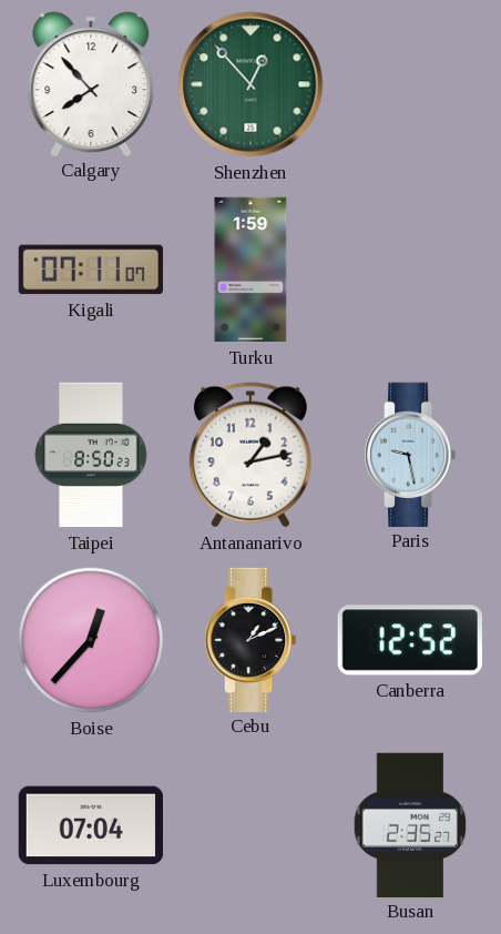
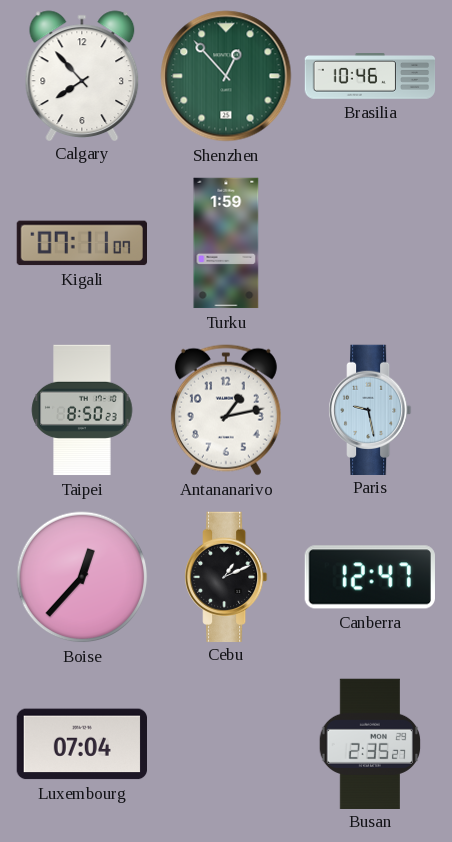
Brasilia: none -> 10:46 (370, 77)
Canberra: 12:52 -> 12:47 (370, 577)
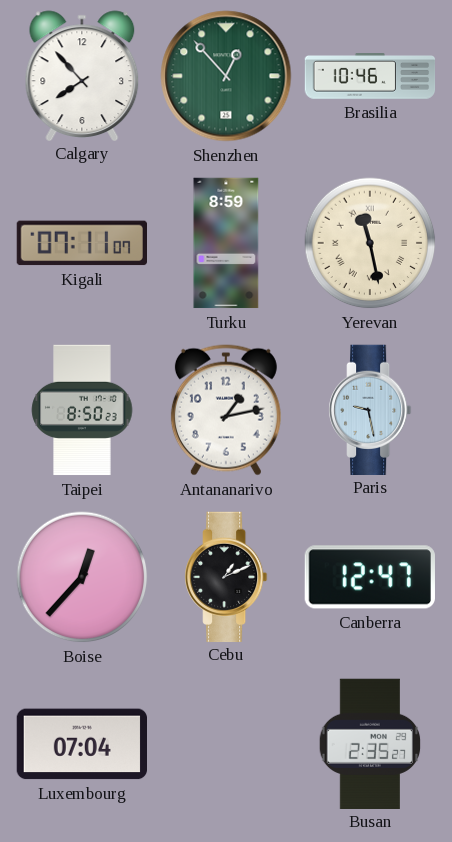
Turku: 1:59 -> 8:59 (226, 243)
Yerevan: none -> 11:28 (370, 243)
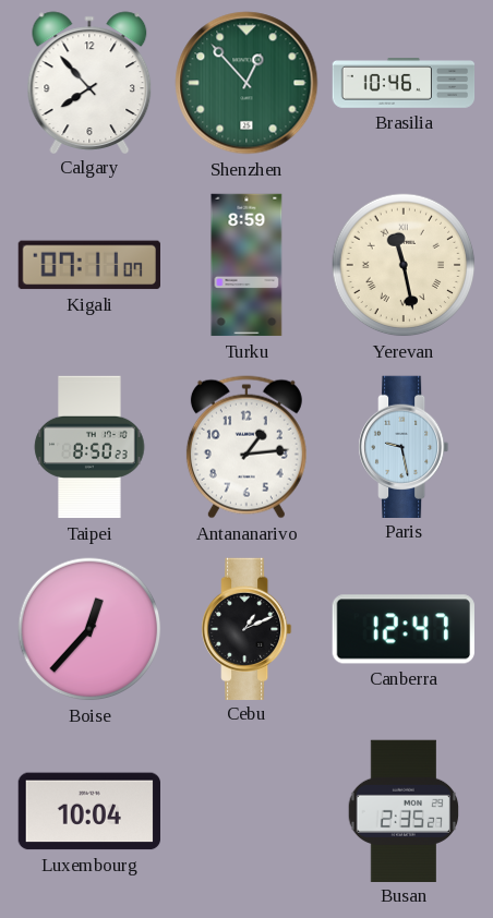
Antananarivo: 1:13 -> 1:14 (246, 447)
Luxembourg: 07:04 -> 10:04 (88, 811)
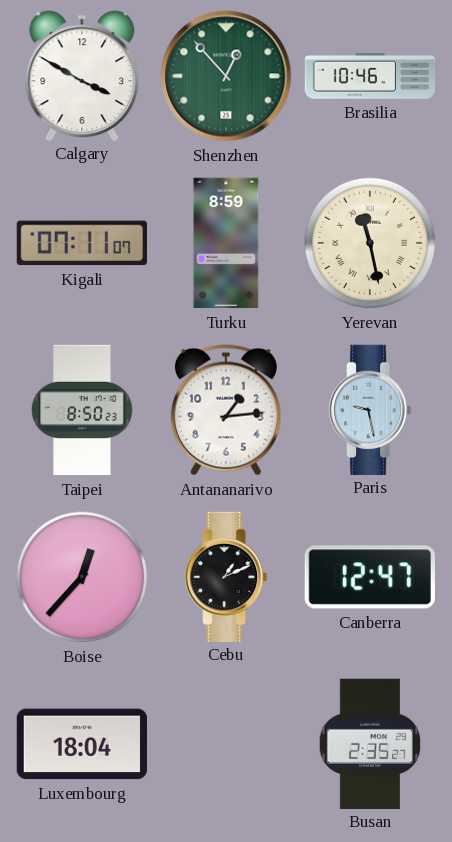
Calgary: 7:53 -> 3:50 (82, 75)
Luxembourg: 10:04 -> 18:04 (81, 744)
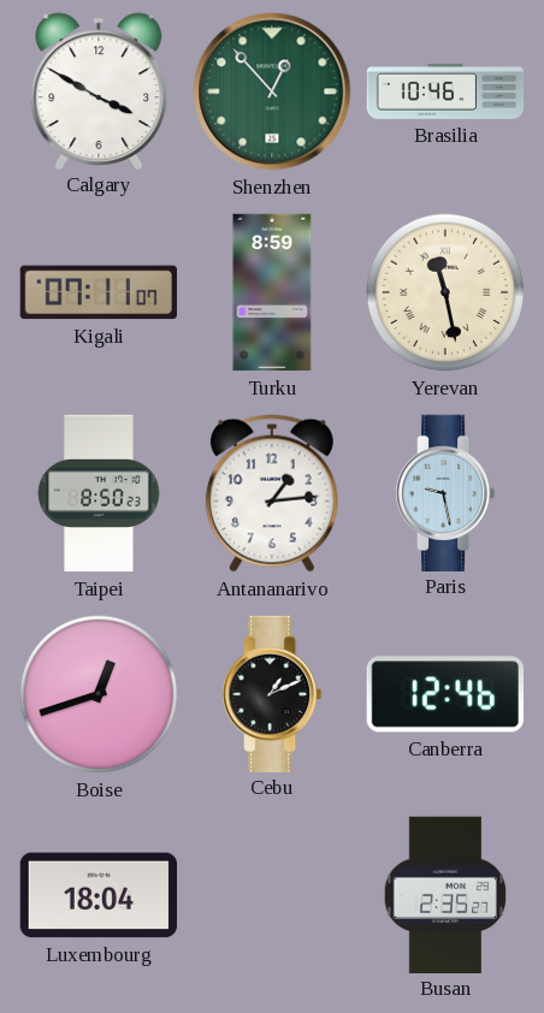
Boise: 12:37 -> 12:42 (99, 694)
Canberra: 12:47 -> 12:46 (445, 694)
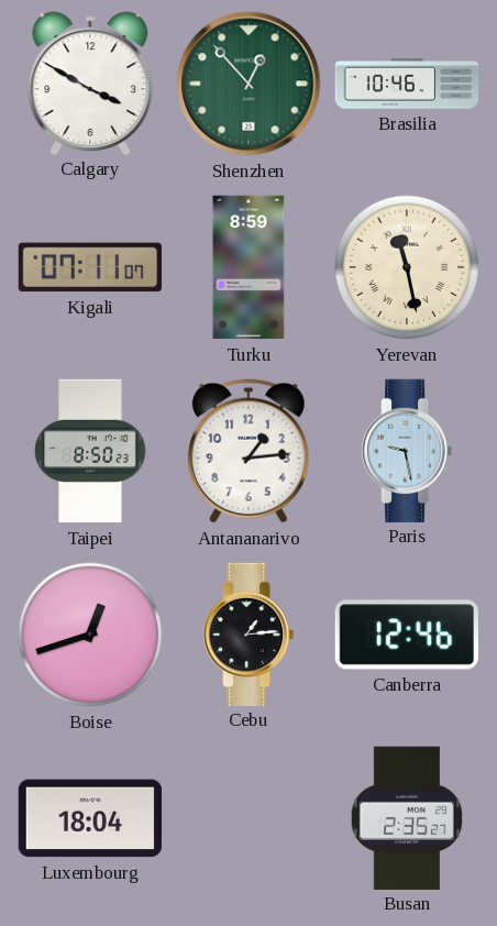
Cebu: 1:11 -> 1:14 (250, 633)
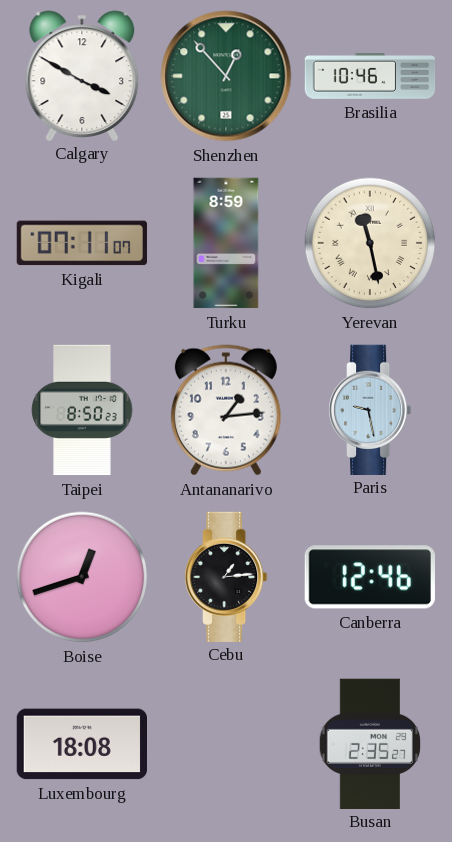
Luxembourg: 18:04 -> 18:08 (81, 744)
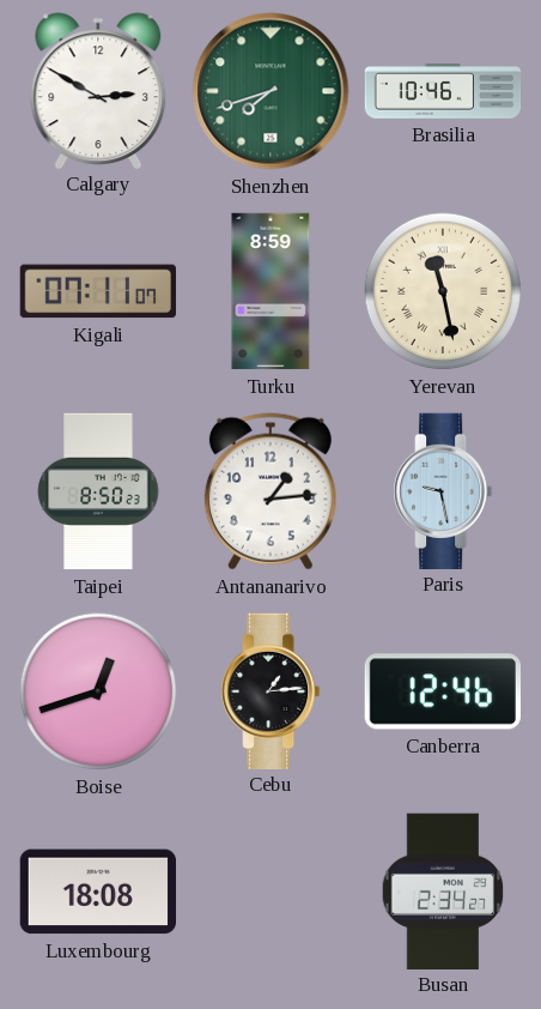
Calgary: 3:50 -> 2:50 (98, 90)
Shenzhen: 12:53 -> 7:42 (270, 91)
Busan: 2:35 -> 2:34 (443, 890)
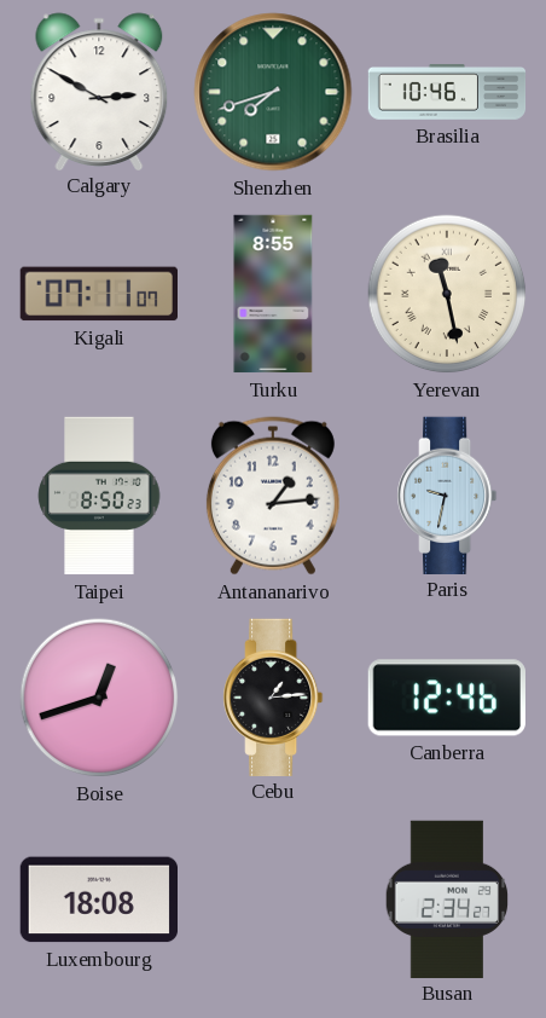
Turku: 8:59 -> 8:55 (273, 294)
Paris: 9:28 -> 9:32 (448, 494)
